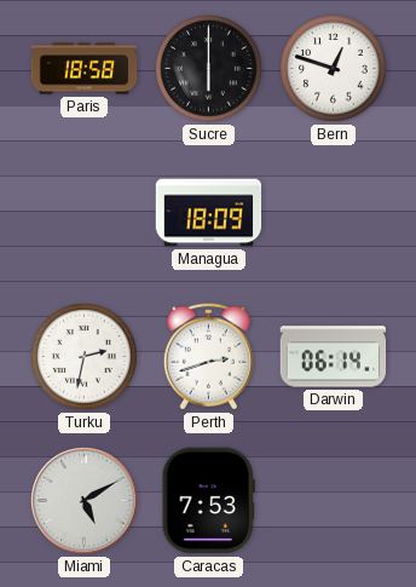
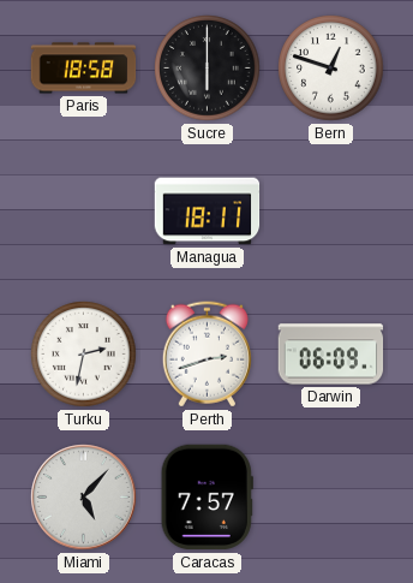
Managua: 18:09 -> 18:11 (208, 212)
Darwin: 06:14 -> 06:09 (331, 355)
Miami: 5:10 -> 5:07 (84, 498)
Caracas: 7:53 -> 7:57 (206, 498)
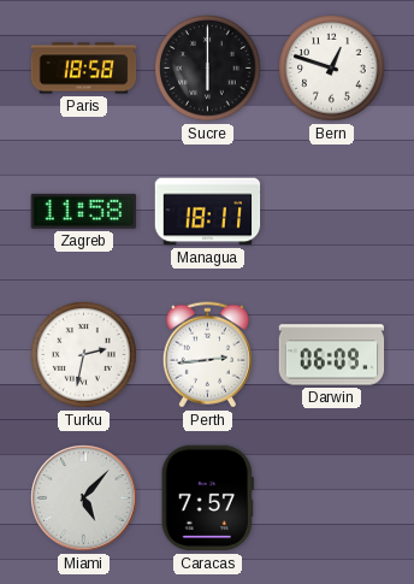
Zagreb: none -> 11:58 (84, 211)
Perth: 2:42 -> 2:44 (207, 355)
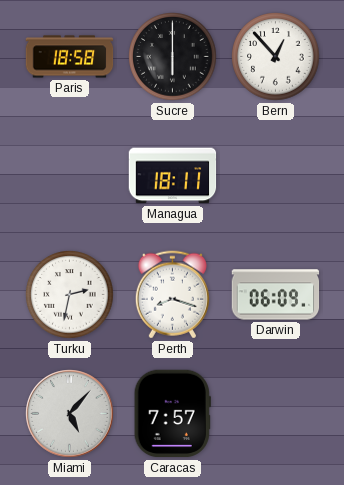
Bern: 12:48 -> 12:53 (276, 57)
Zagreb: 11:58 -> none (84, 211)
Perth: 2:44 -> 8:18 (172, 295)
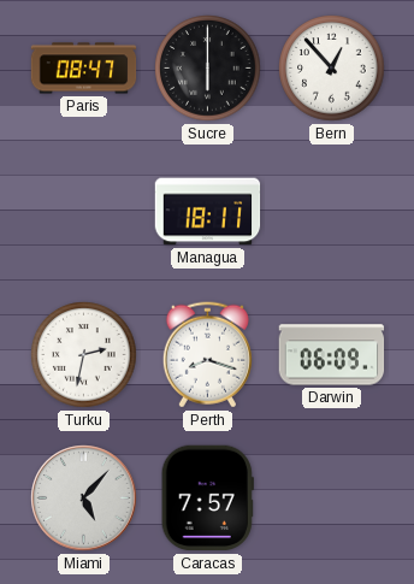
Paris: 18:58 -> 08:47 (84, 69)
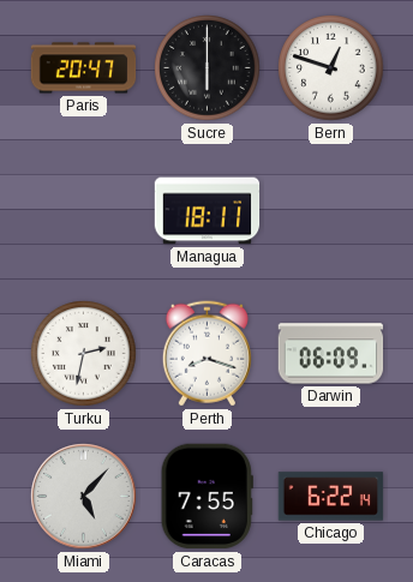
Paris: 08:47 -> 20:47 (84, 68)
Bern: 12:53 -> 12:48 (331, 68)
Caracas: 7:57 -> 7:55 (206, 497)
Chicago: none -> 6:22 (331, 497)
